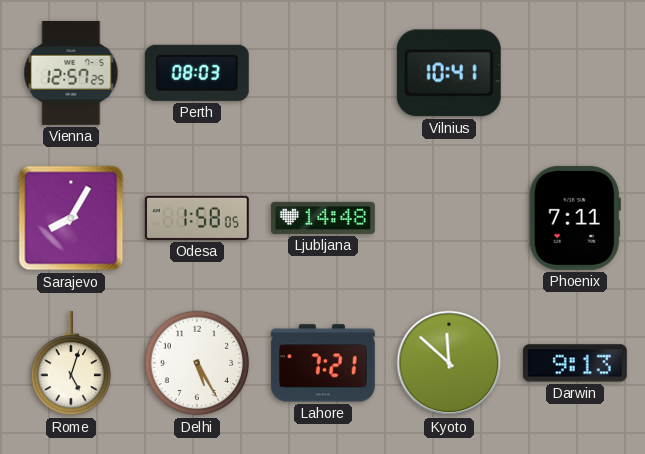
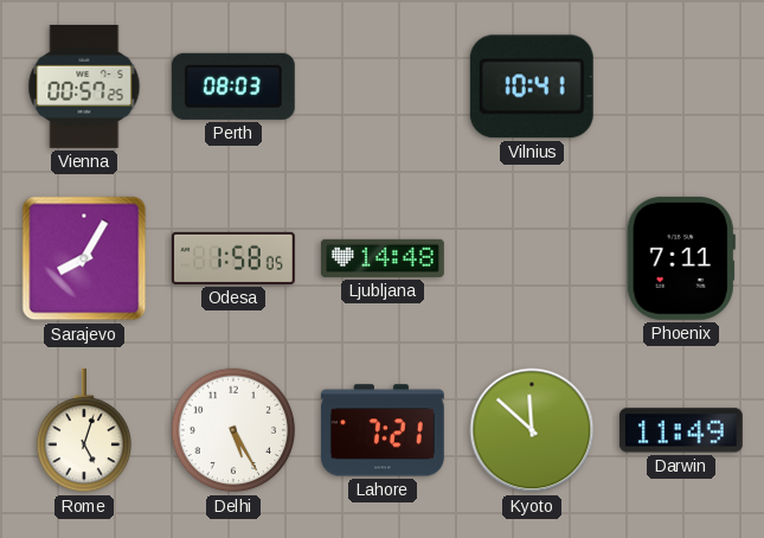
Vienna: 12:57 -> 00:57 (84, 87)
Darwin: 9:13 -> 11:49 (681, 430)
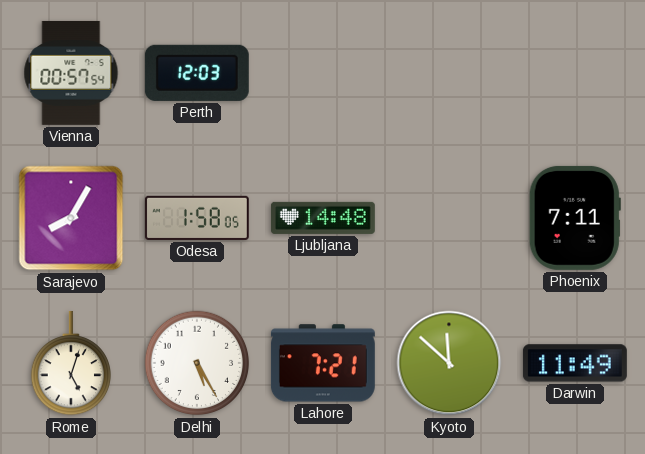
Vienna: 00:57:25 -> 00:57:54 (71, 73)
Perth: 08:03 -> 12:03 (197, 73)
Vilnius: 10:41 -> none (532, 87)
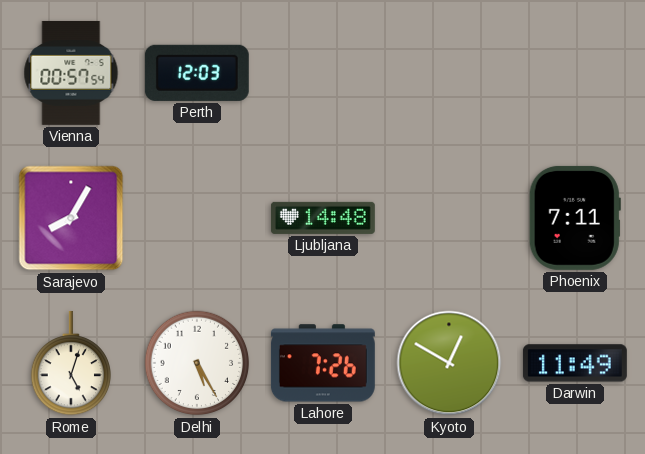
Odesa: 1:58 -> none (197, 218)
Lahore: 7:21 -> 7:26 (323, 363)
Kyoto: 11:52 -> 12:50 (449, 363)
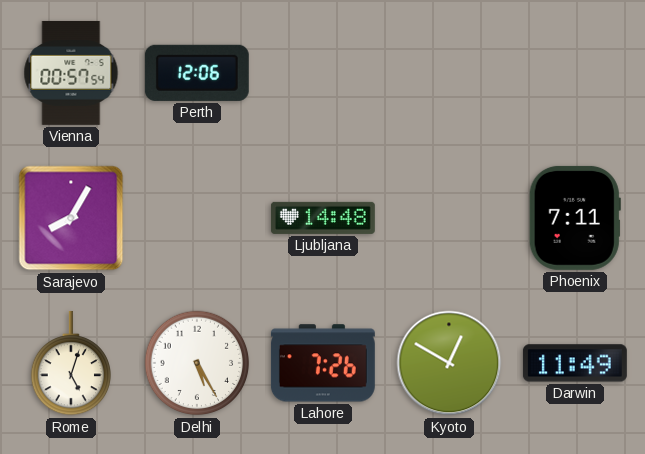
Perth: 12:03 -> 12:06 (197, 73)
